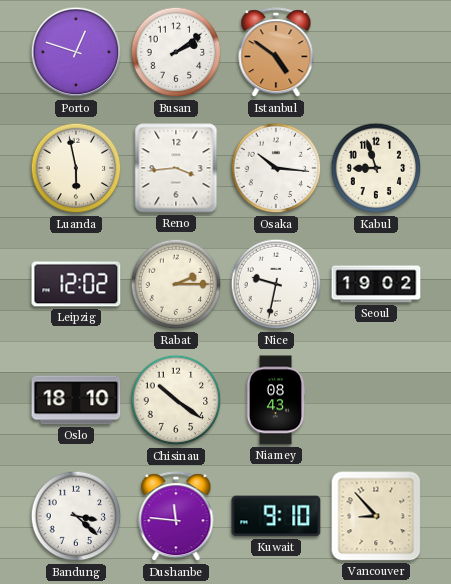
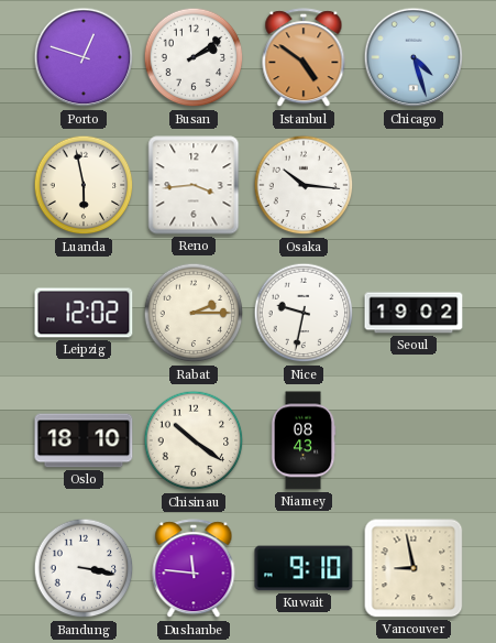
Chicago: none -> 4:27 (414, 57)
Kabul: 8:57 -> none (376, 168)
Bandung: 3:22 -> 3:17 (84, 568)
Vancouver: 8:53 -> 8:58 (414, 568)
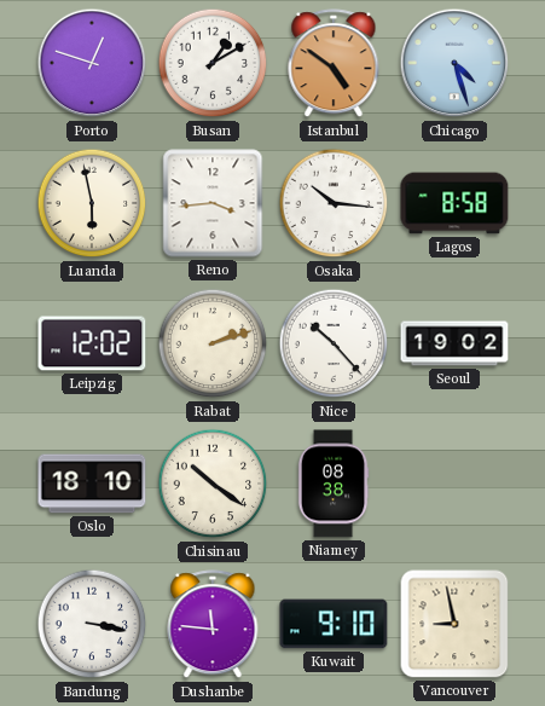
Busan: 2:09 -> 1:10 (213, 63)
Lagos: none -> 8:58 (454, 203)
Rabat: 2:15 -> 2:12 (213, 343)
Nice: 9:32 -> 10:23 (334, 343)
Niamey: 08:43 -> 08:38 (334, 484)
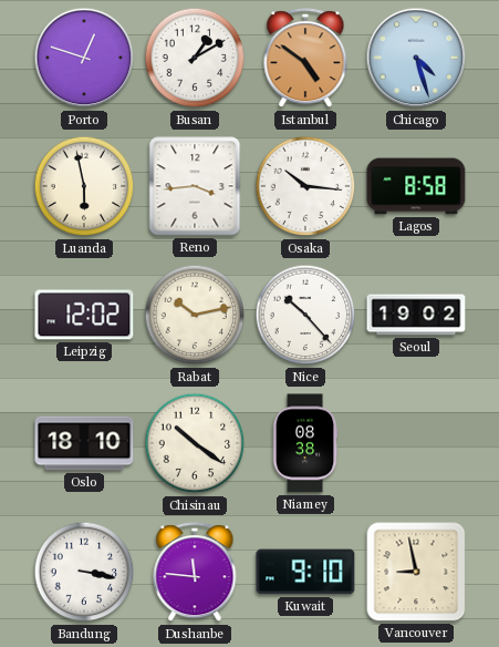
Rabat: 2:12 -> 10:13 (195, 315)
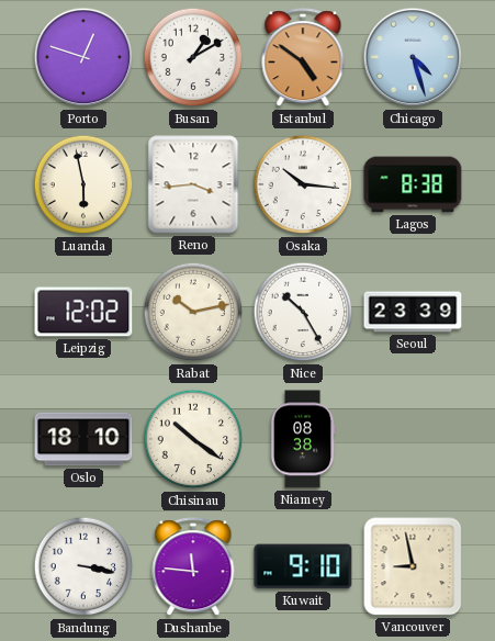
Lagos: 8:58 -> 8:38 (413, 184)
Nice: 10:23 -> 10:25 (303, 312)
Seoul: 19:02 -> 23:39 (413, 312)
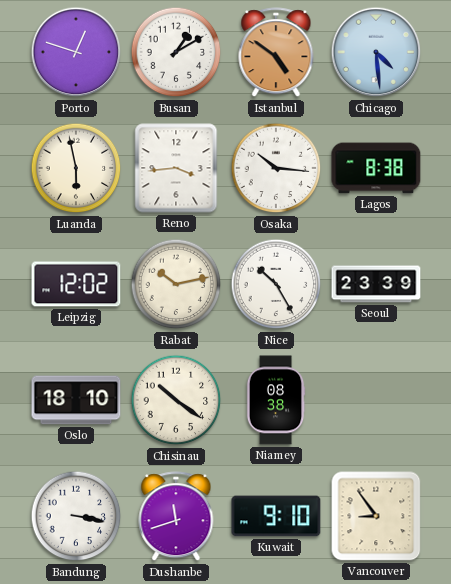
Chicago: 4:27 -> 4:29 (376, 52)
Dushanbe: 11:46 -> 11:42 (176, 517)
Vancouver: 8:58 -> 8:54 (376, 516)
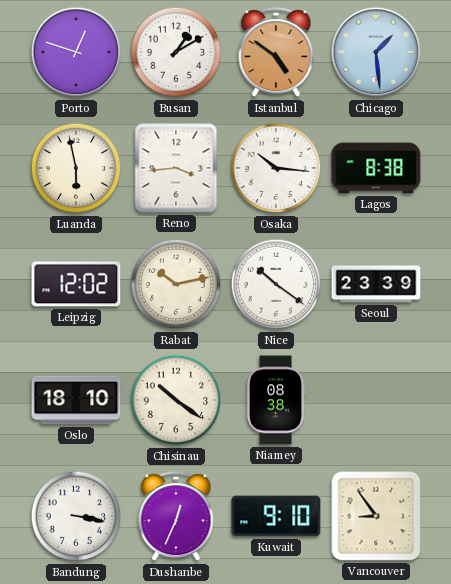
Chicago: 4:29 -> 1:29 (376, 52)
Nice: 10:25 -> 10:21 (276, 284)
Dushanbe: 11:42 -> 12:34 (176, 517)
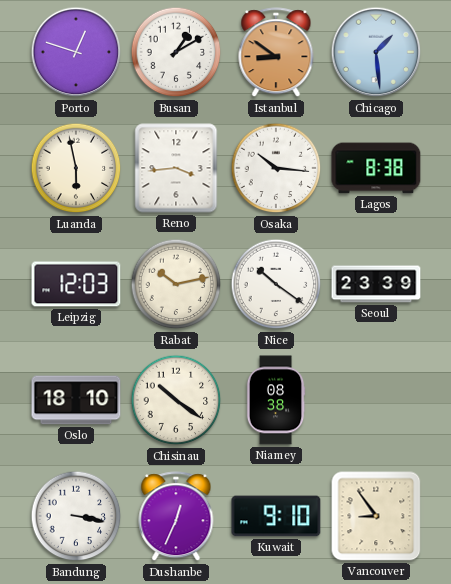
Istanbul: 4:51 -> 8:51 (276, 53)
Leipzig: 12:02 -> 12:03 (76, 284)
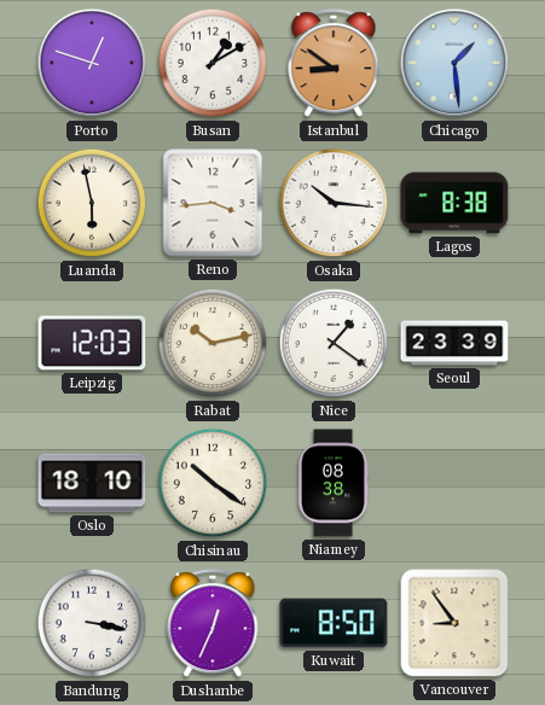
Nice: 10:21 -> 1:21 (334, 343)
Kuwait: 9:10 -> 8:50 (334, 623)
